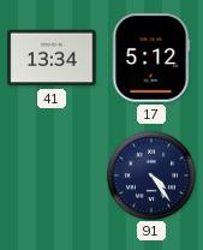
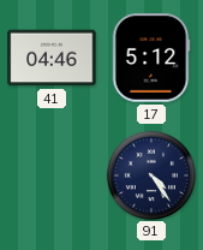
41: 13:34 -> 04:46 (52, 58)
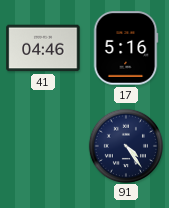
17: 5:12 -> 5:16 (126, 48)
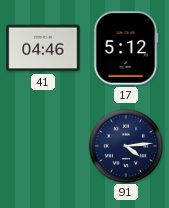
17: 5:16 -> 5:12 (126, 48)
91: 4:24 -> 4:14 (125, 145)
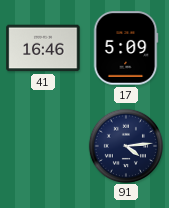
41: 04:46 -> 16:46 (43, 48)
17: 5:12 -> 5:09 (126, 48)
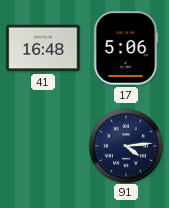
41: 16:46 -> 16:48 (43, 48)
17: 5:09 -> 5:06 (126, 48)
